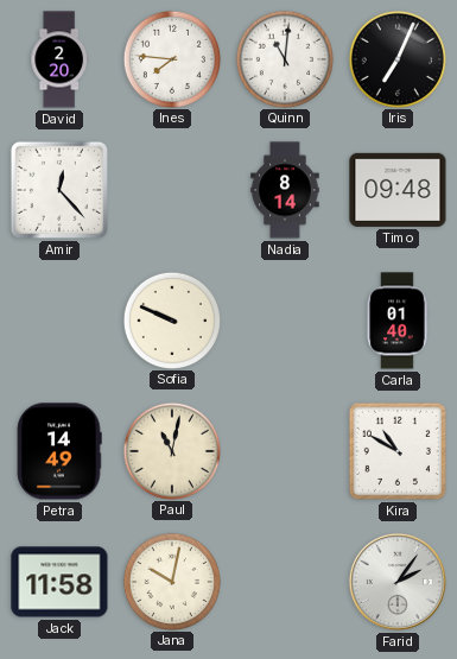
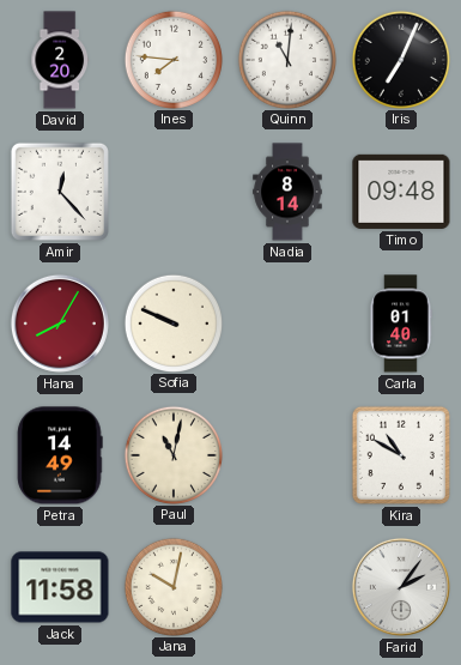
Hana: none -> 8:05 (60, 324)
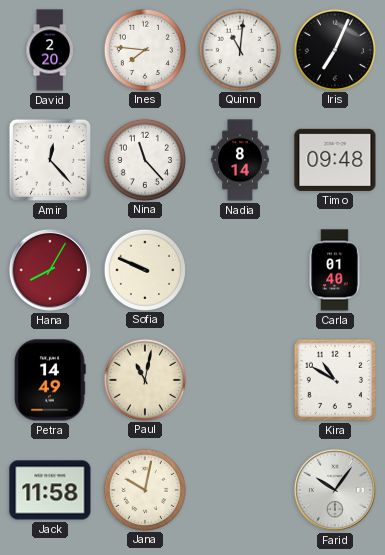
Nina: none -> 11:23 (144, 159)
Farid: 2:06 -> 10:06 (335, 490)
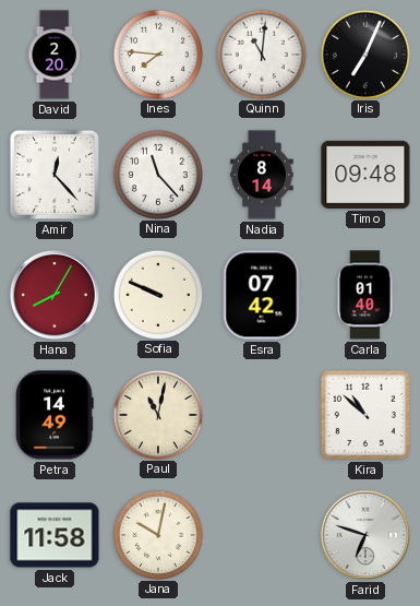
Esra: none -> 07:42 (262, 295)
Kira: 10:50 -> 10:52 (365, 415)
Farid: 10:06 -> 6:48 (365, 535)
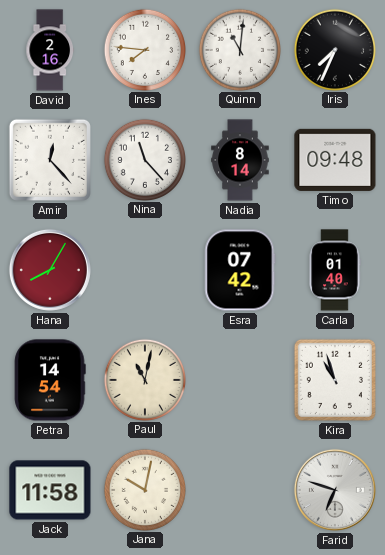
David: 2:20 -> 2:16 (50, 50)
Iris: 7:04 -> 7:34 (334, 49)
Sofia: 9:49 -> none (157, 294)
Petra: 14:49 -> 14:54 (50, 380)
Kira: 10:52 -> 10:57 (335, 380)
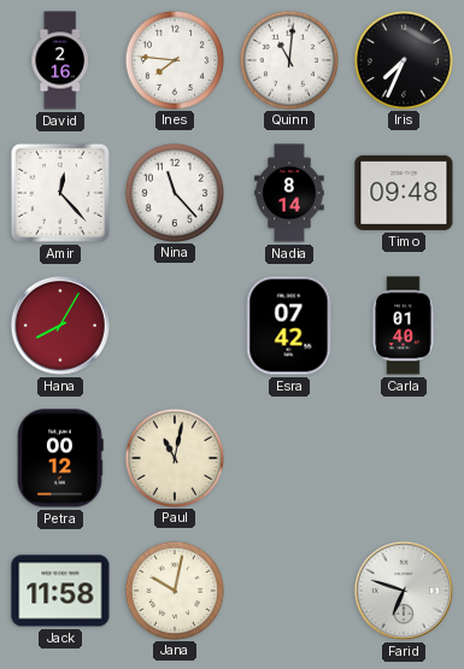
Petra: 14:54 -> 00:12 (60, 458)
Kira: 10:57 -> none (335, 380)
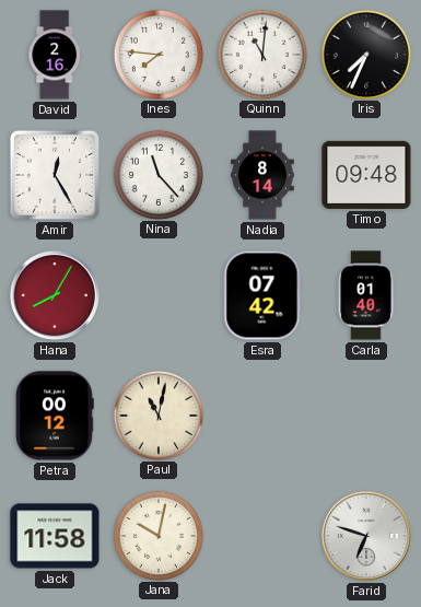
Amir: 12:23 -> 12:25 (55, 175)
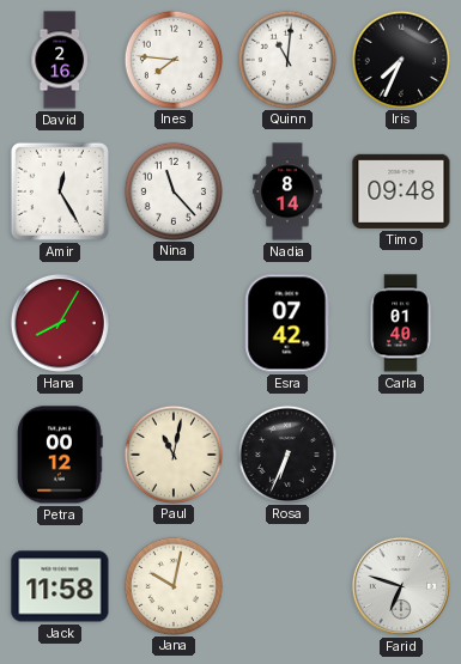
Rosa: none -> 6:34 (286, 453)
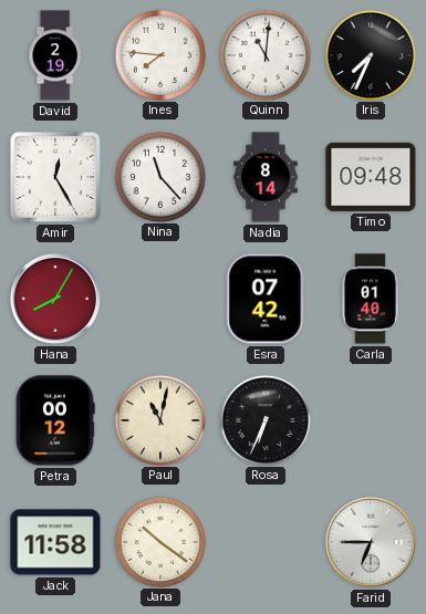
David: 2:16 -> 2:19 (55, 55)
Jana: 10:02 -> 10:21 (159, 541)
Farid: 6:48 -> 6:45 (371, 542)
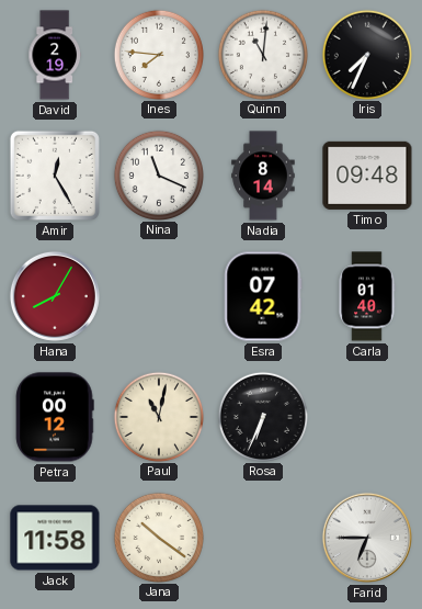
Nina: 11:23 -> 11:19 (158, 174)
